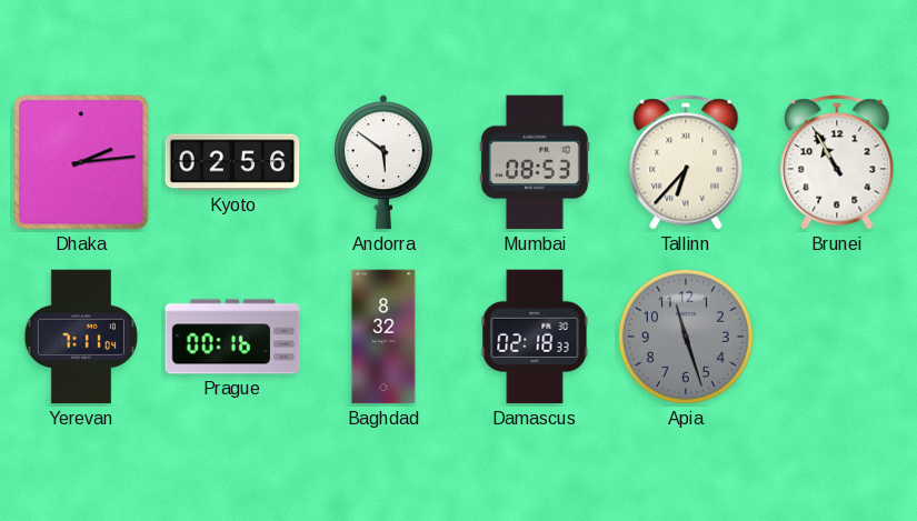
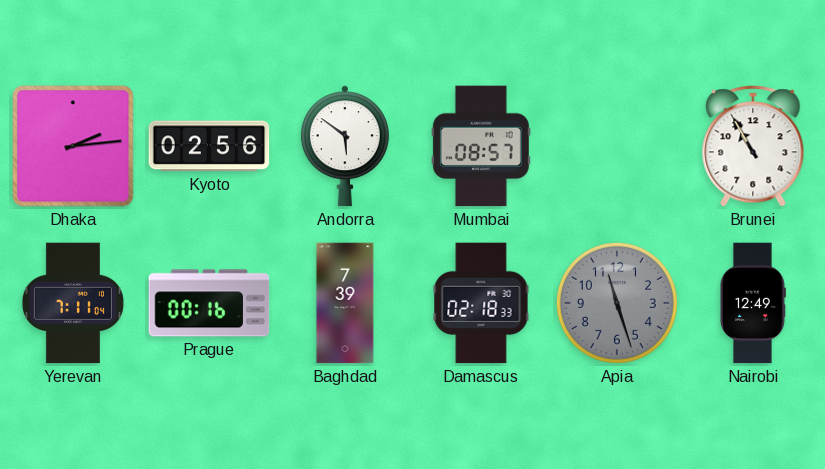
Mumbai: 08:53 -> 08:57 (481, 146)
Tallinn: 6:37 -> none (686, 162)
Baghdad: 8:32 -> 7:39 (345, 303)
Nairobi: none -> 12:49 (752, 303)
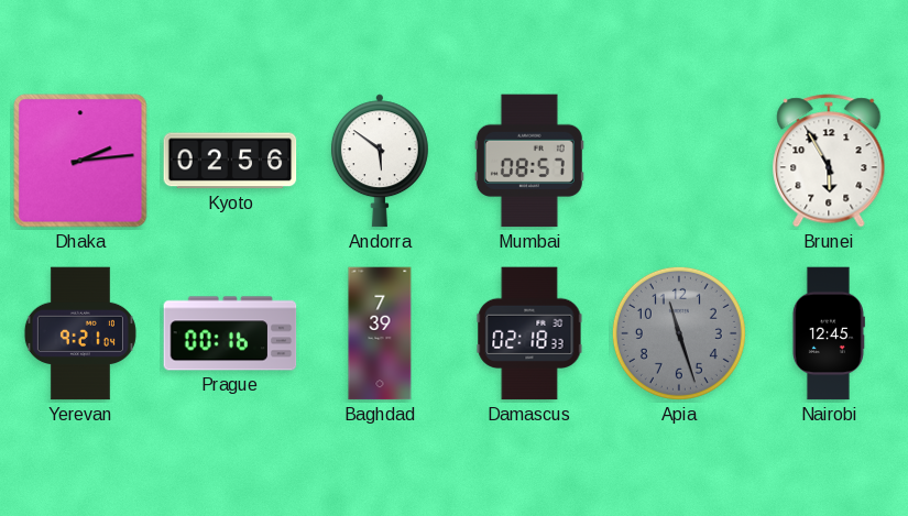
Brunei: 10:55 -> 5:55 (829, 161)
Yerevan: 7:11 -> 9:21 (80, 333)
Nairobi: 12:49 -> 12:45 (828, 333)
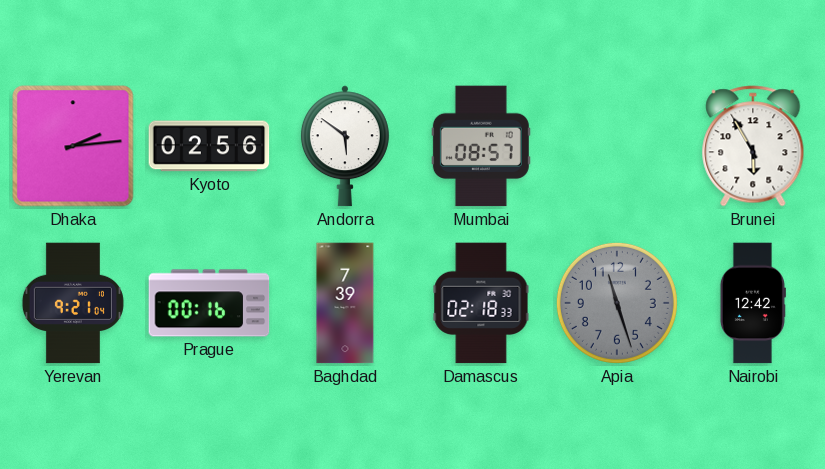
Nairobi: 12:45 -> 12:42 (752, 303)
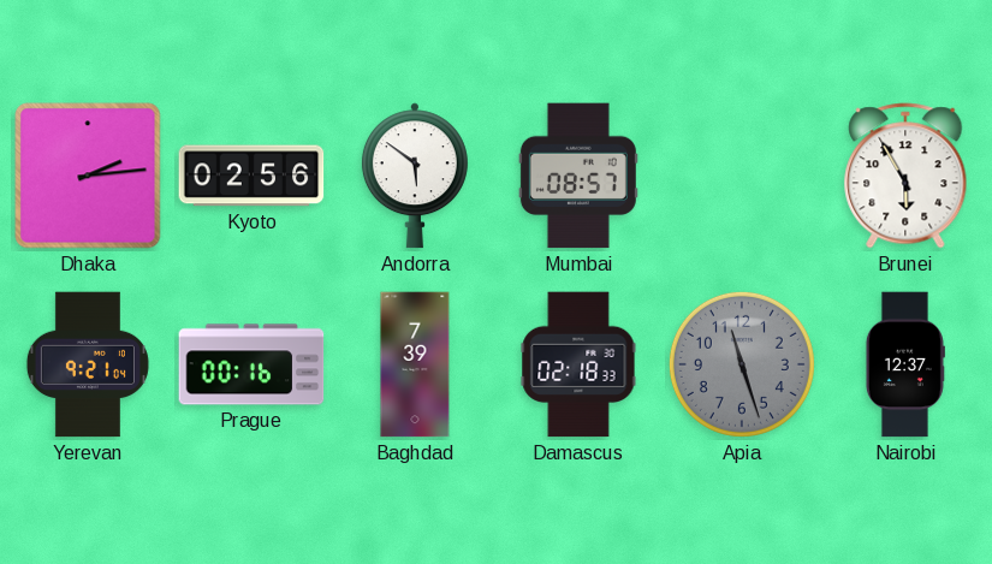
Nairobi: 12:42 -> 12:37 (904, 364)
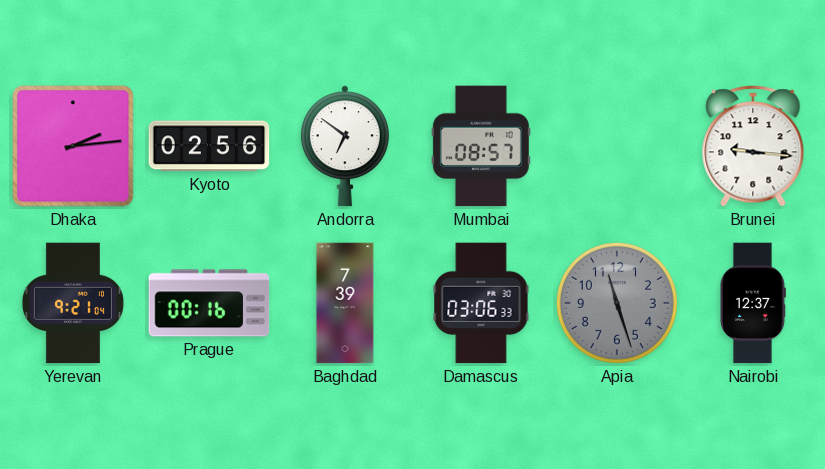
Andorra: 5:51 -> 6:51 (345, 146)
Brunei: 5:55 -> 9:16 (753, 146)
Damascus: 02:18 -> 03:06 (481, 303)
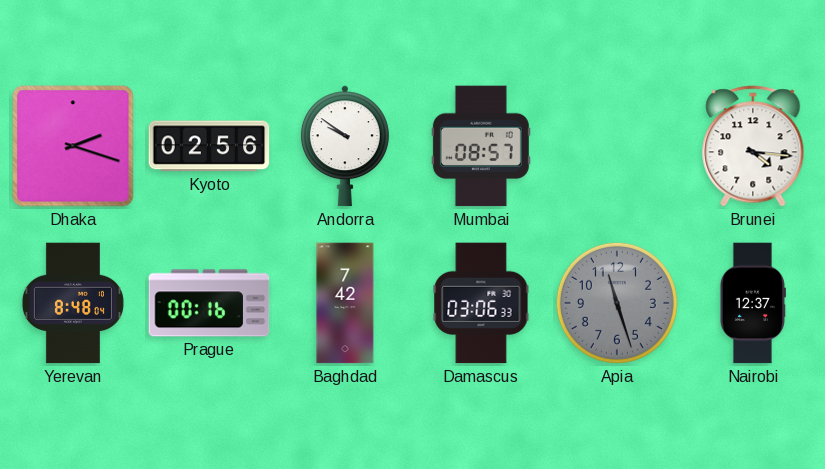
Dhaka: 2:14 -> 2:18 (73, 146)
Andorra: 6:51 -> 9:51 (345, 146)
Brunei: 9:16 -> 4:16 (753, 146)
Yerevan: 9:21 -> 8:48 (73, 303)
Baghdad: 7:39 -> 7:42 (345, 303)
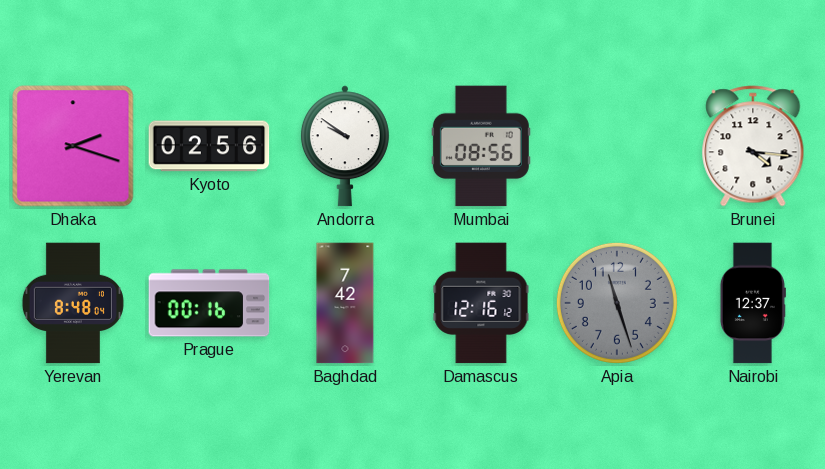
Mumbai: 08:57 -> 08:56 (481, 146)
Damascus: 03:06 -> 12:16 (481, 303)
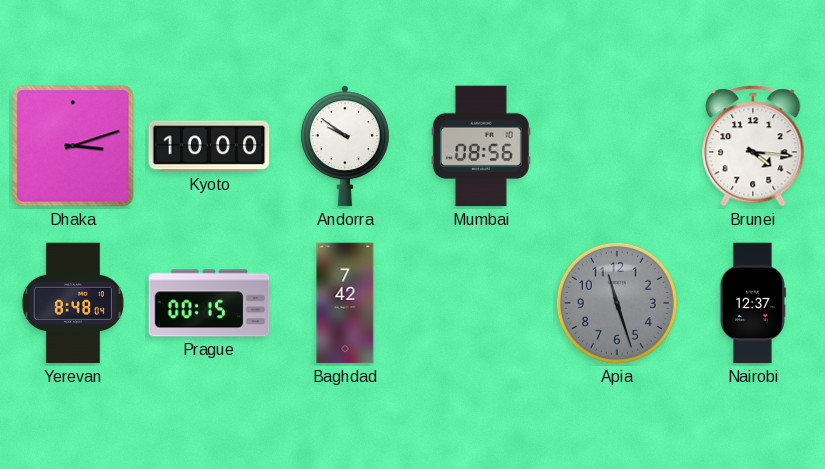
Dhaka: 2:18 -> 3:12 (73, 146)
Kyoto: 02:56 -> 10:00 (209, 146)
Prague: 00:16 -> 00:15 (209, 303)
Damascus: 12:16 -> none (481, 303)
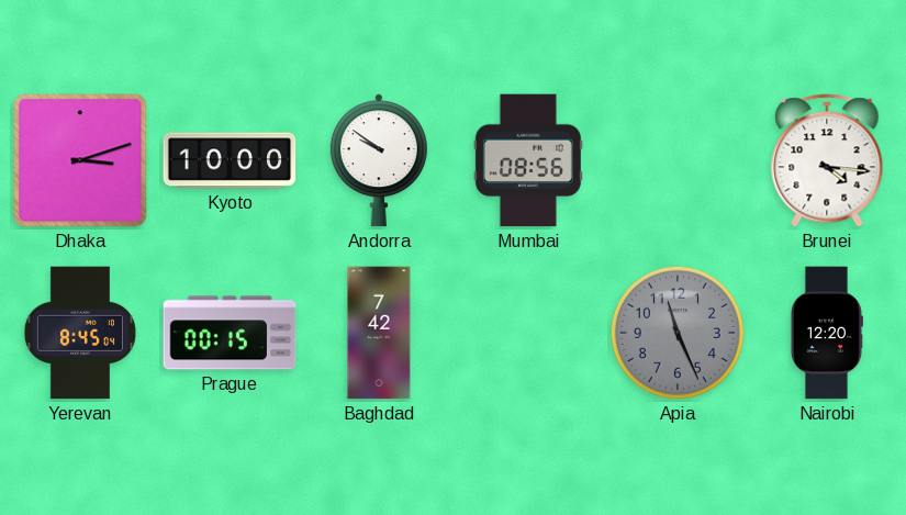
Yerevan: 8:48 -> 8:45 (80, 333)
Apia: 11:27 -> 11:26 (678, 333)
Nairobi: 12:37 -> 12:20 (826, 333)
